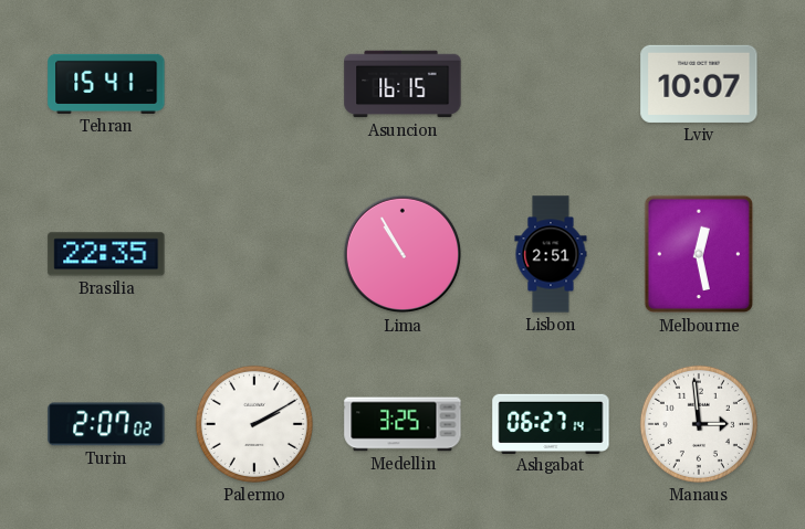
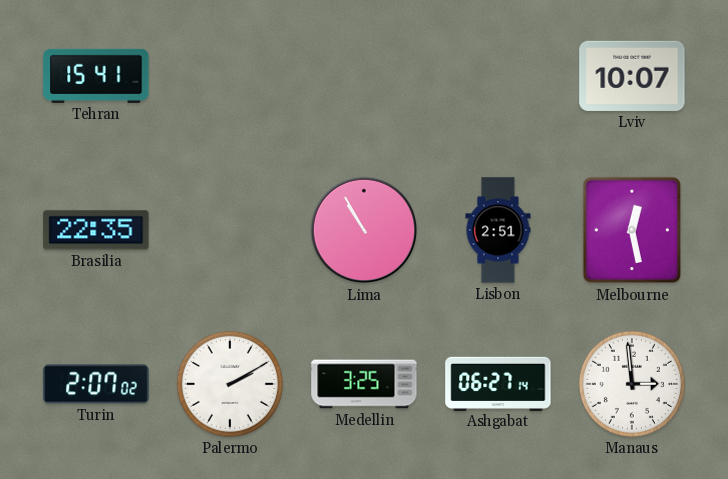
Asuncion: 16:15 -> none (402, 84)
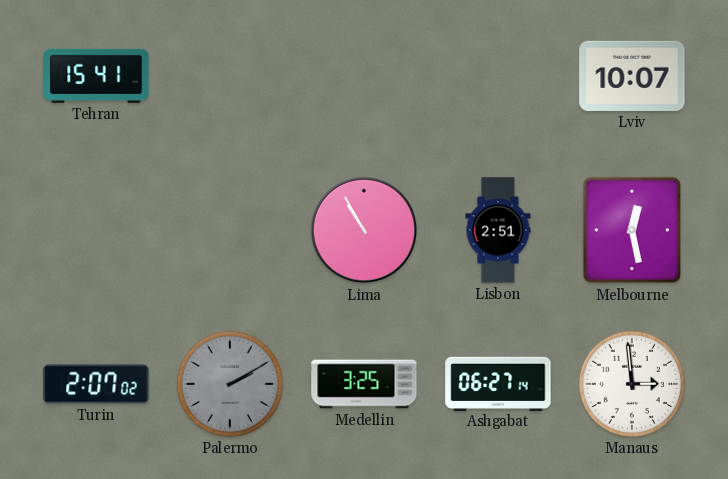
Brasilia: 22:35 -> none (96, 230)
Palermo dial: white -> grey (230, 384)
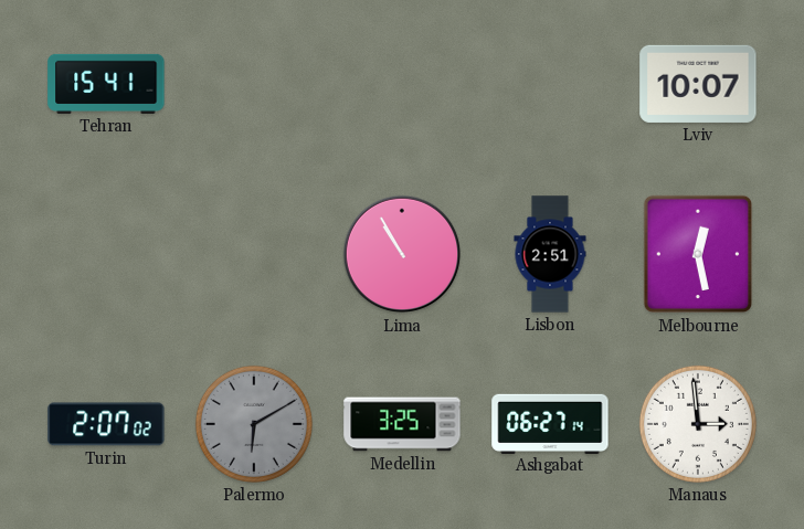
Palermo: 2:10 -> 6:10 (254, 424)
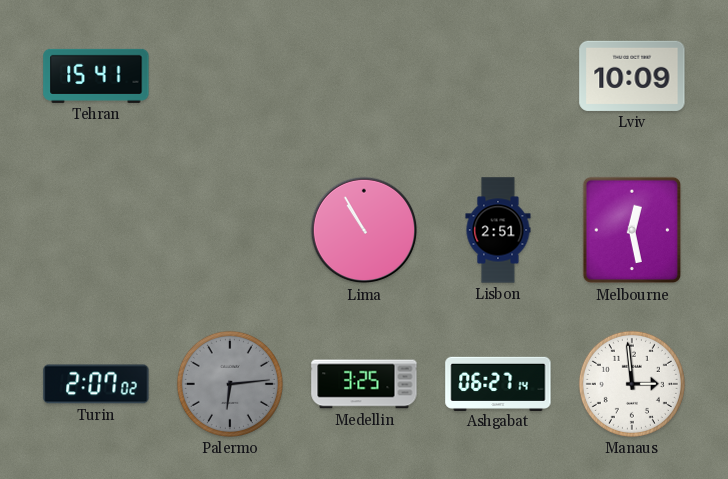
Lviv: 10:07 -> 10:09 (632, 76)
Palermo: 6:10 -> 6:14 (230, 384)
